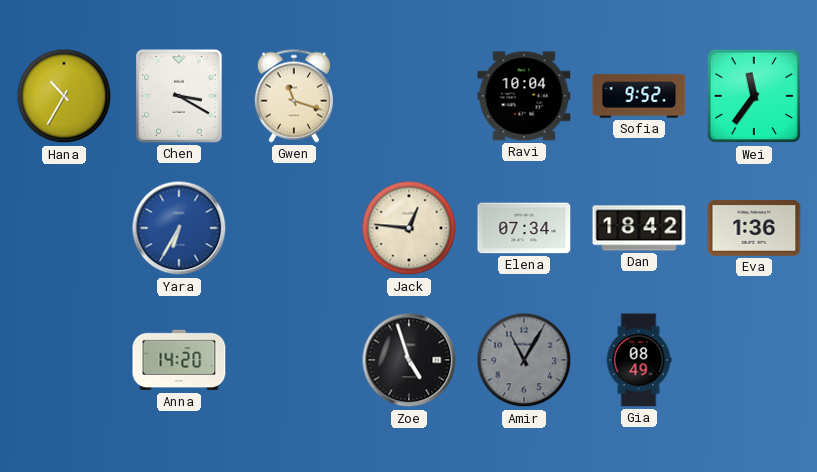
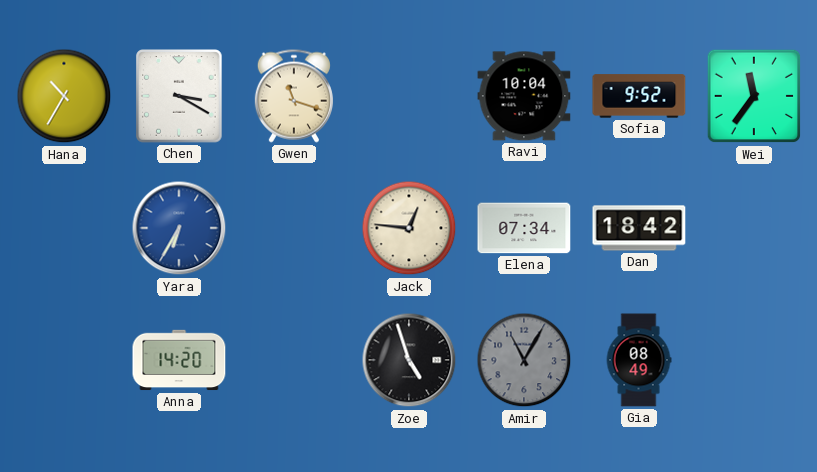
Eva: 1:36 -> none (754, 228)
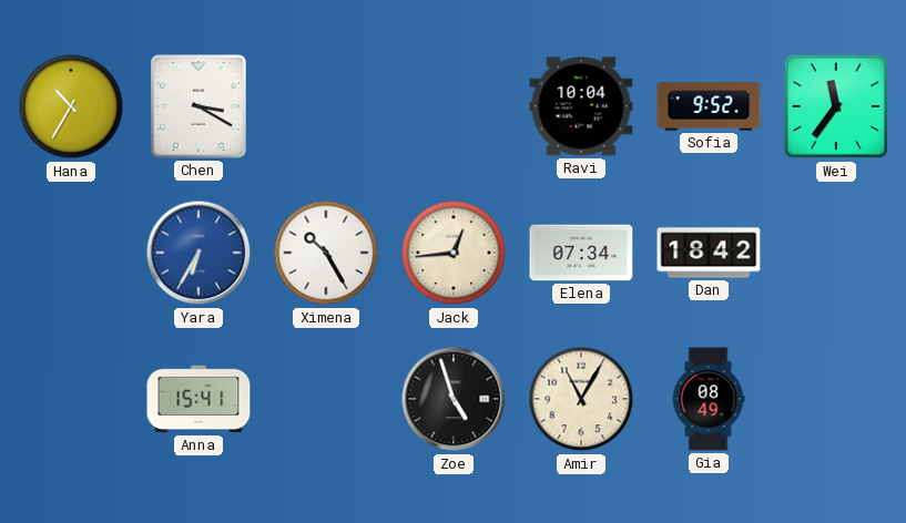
Gwen: 11:18 -> none (294, 96)
Ximena: none -> 10:25 (326, 253)
Jack: 12:46 -> 12:44 (454, 253)
Anna: 14:20 -> 15:41 (198, 399)
Amir dial: grey -> cream (581, 399)
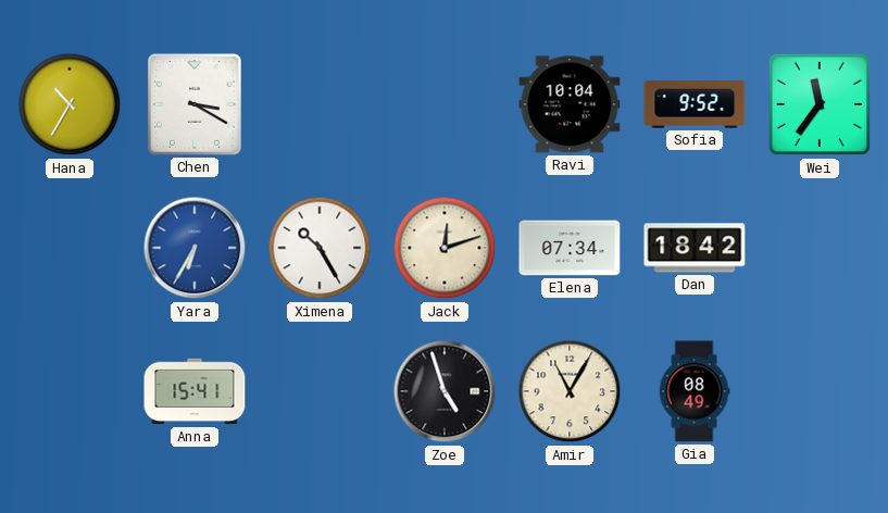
Jack: 12:44 -> 12:12 (445, 248)
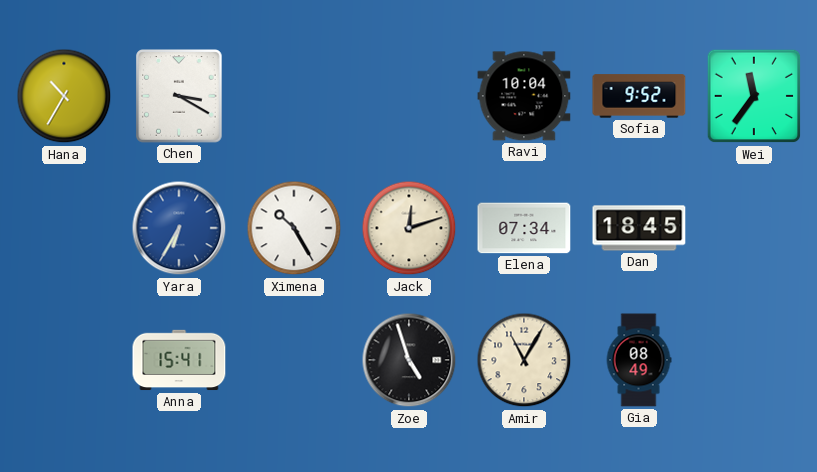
Dan: 18:42 -> 18:45 (639, 228)
